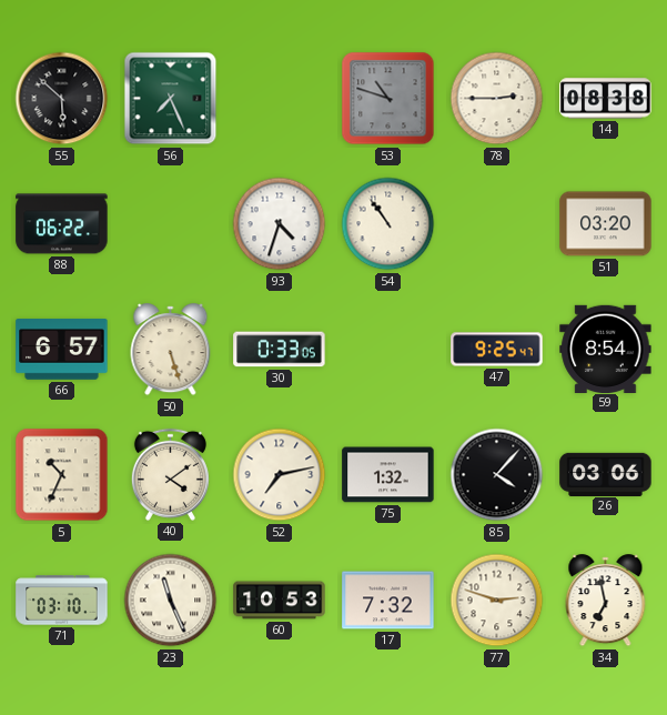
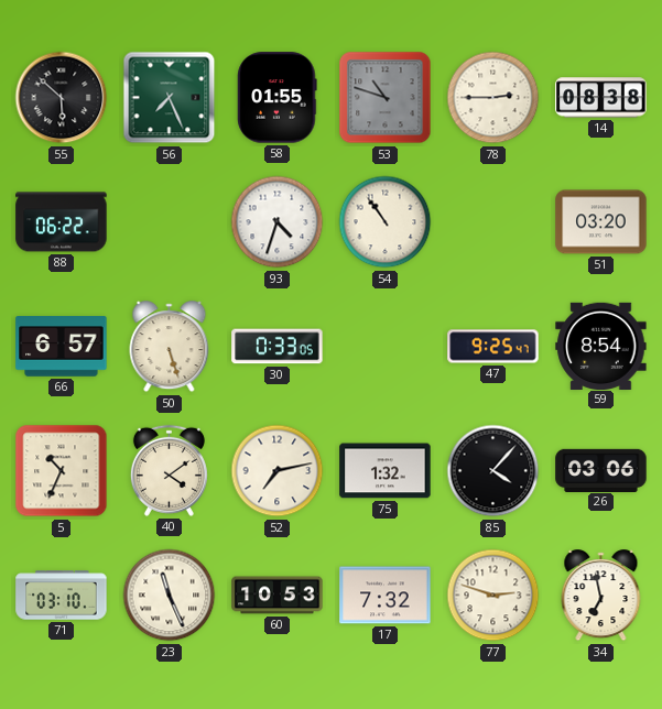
58: none -> 01:55 (278, 98)
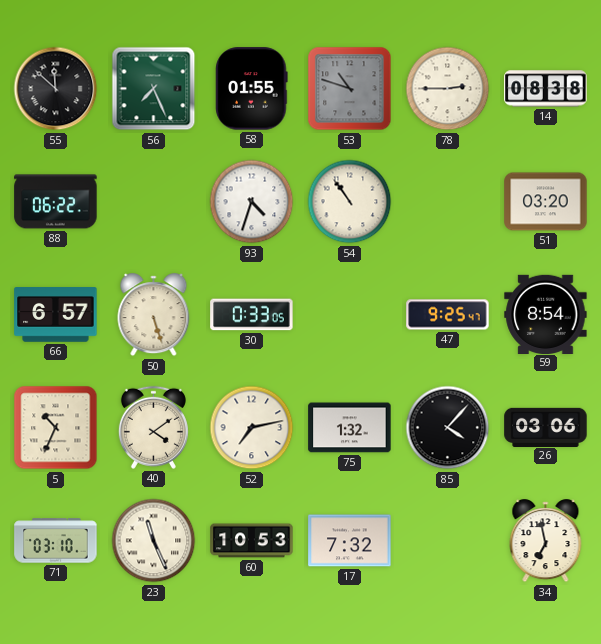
55: 5:52 -> 11:52 (56, 89)
77: 2:48 -> none (493, 596)
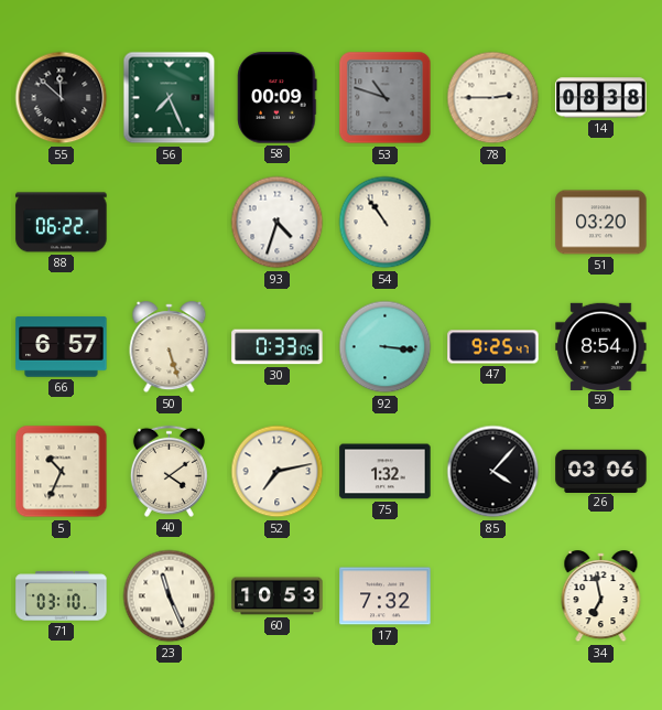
58: 01:55 -> 00:09 (278, 98)
92: none -> 3:16 (386, 347)
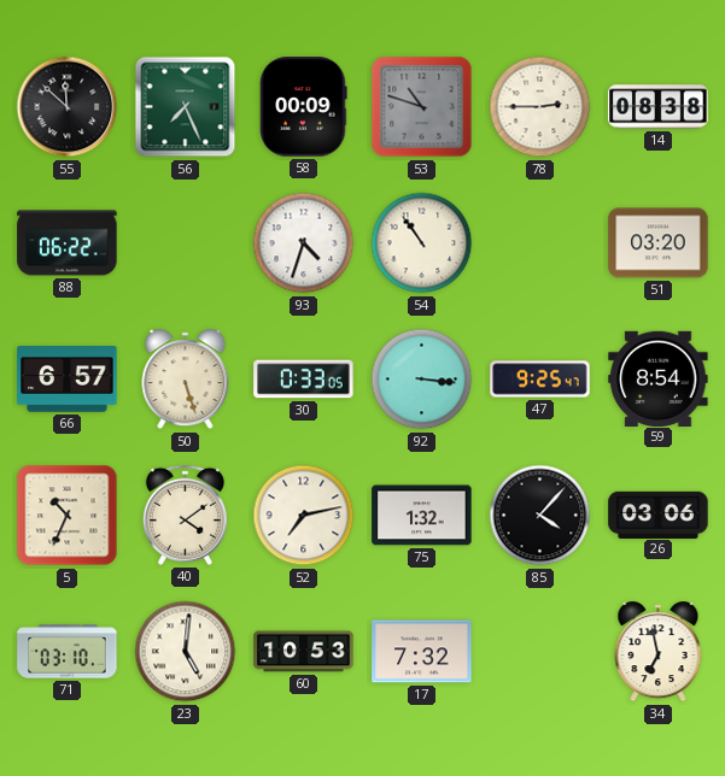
23: 11:26 -> 5:01 (186, 652)
